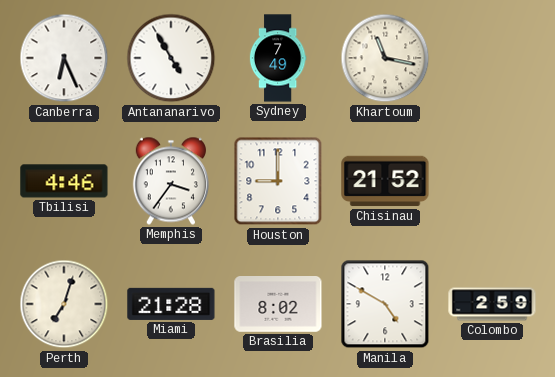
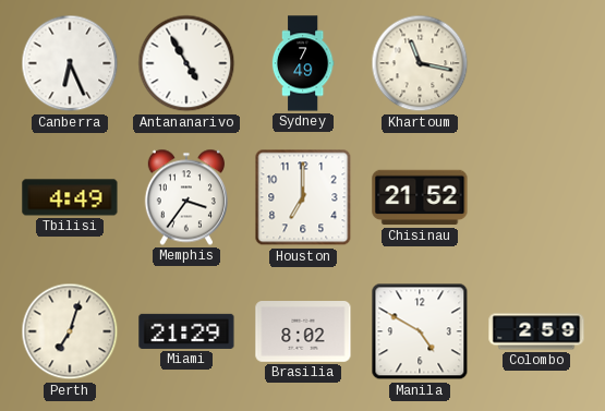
Tbilisi: 4:46 -> 4:49 (70, 197)
Houston: 9:00 -> 7:00 (303, 197)
Miami: 21:28 -> 21:29 (186, 331)
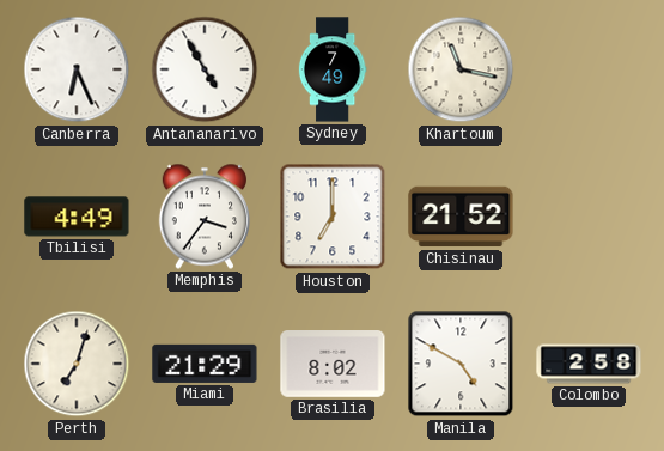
Colombo: 2:59 -> 2:58 (589, 364)
